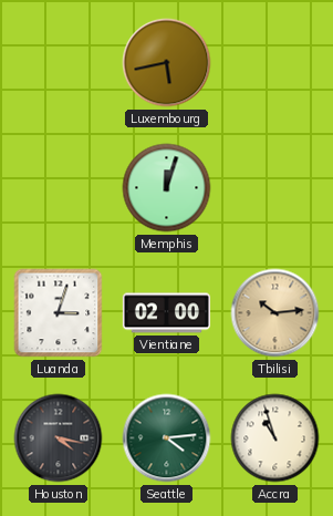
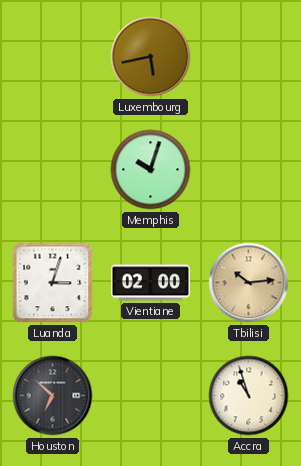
Memphis: 12:03 -> 10:03 (151, 170)
Houston: 4:17 -> 6:52 (53, 396)
Seattle: 4:14 -> none (167, 438)
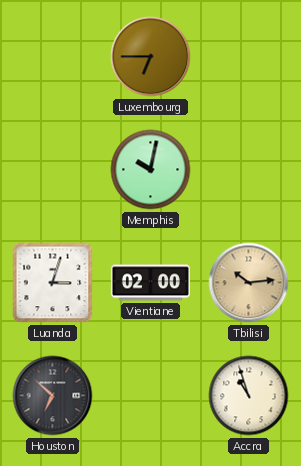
Luxembourg: 5:43 -> 6:45 (151, 57)
Memphis: 10:03 -> 10:02 (151, 170)
